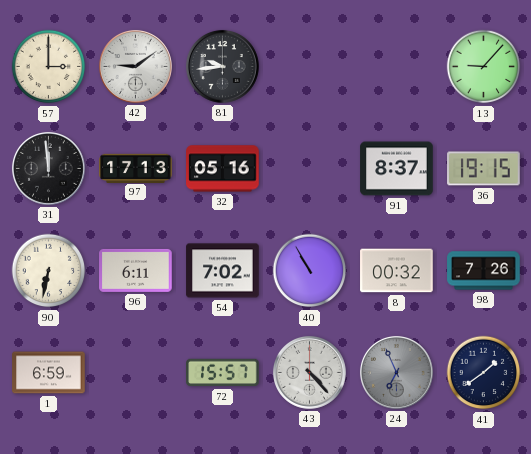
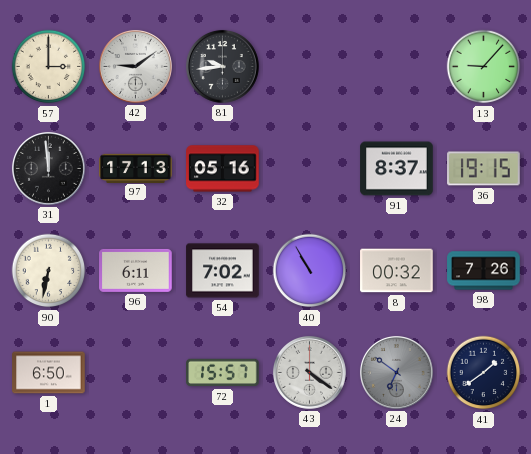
1: 6:59 -> 6:50 (49, 373)
43: 4:23 -> 4:21 (309, 372)
24: 6:56 -> 6:51 (396, 372)
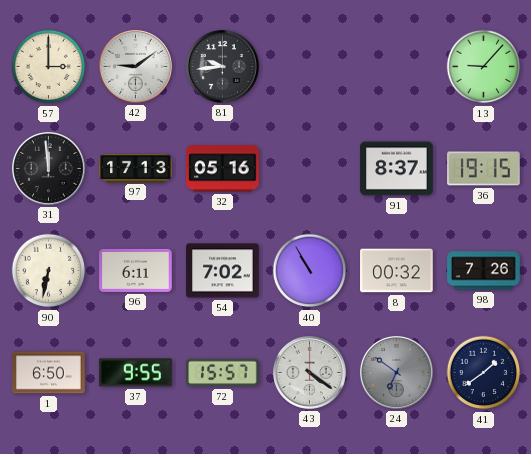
37: none -> 9:55 (136, 373)
